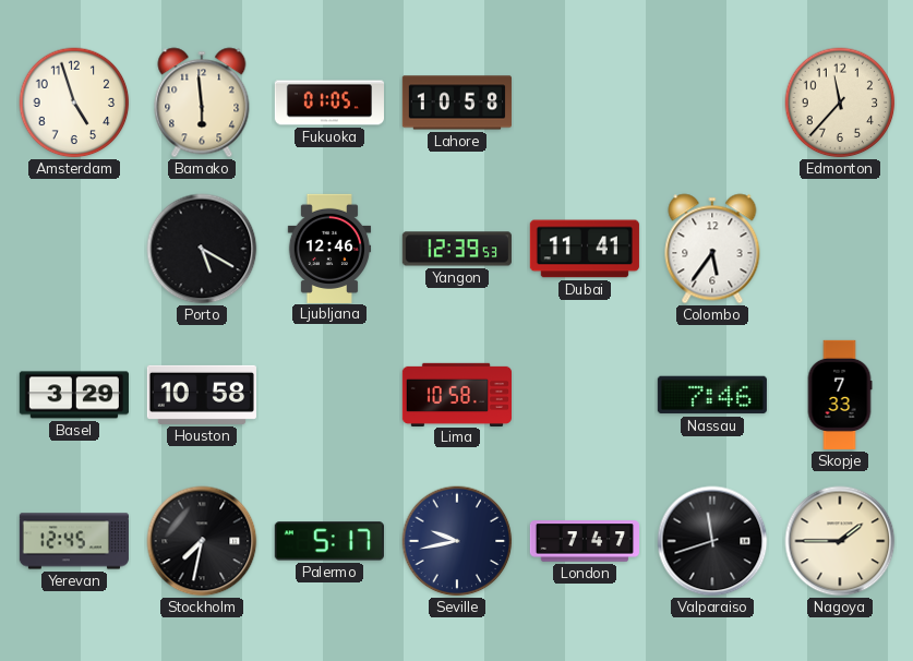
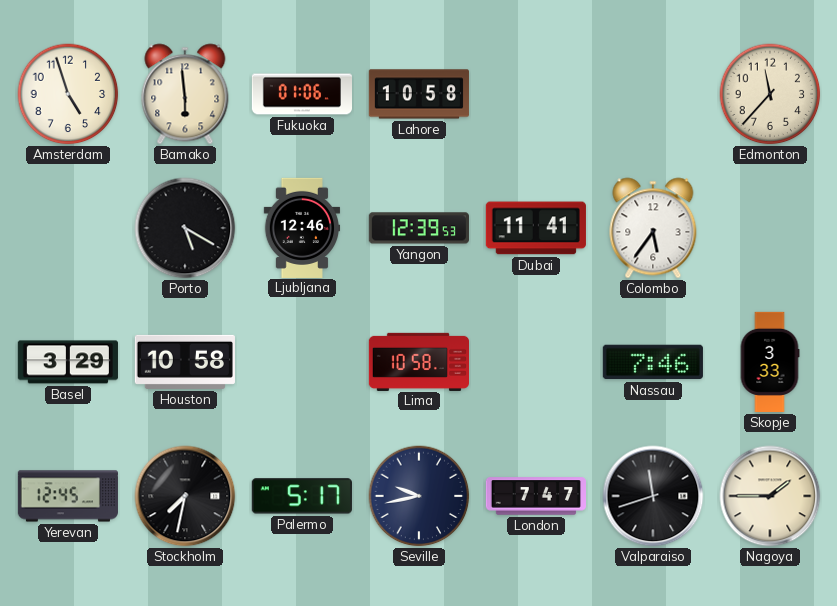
Fukuoka: 01:05 -> 01:06 (301, 94)
Skopje: 7:33 -> 3:33 (770, 362)
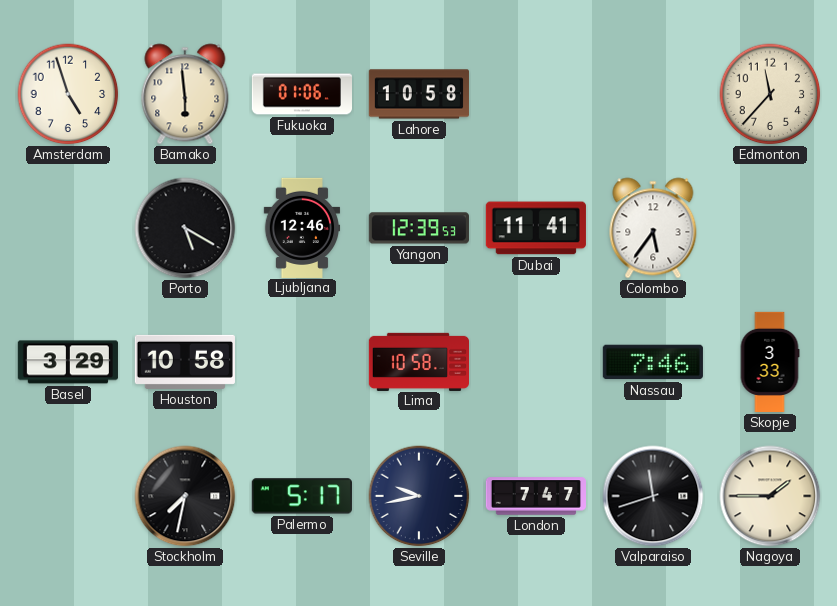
Yerevan: 12:45 -> none (68, 496)
